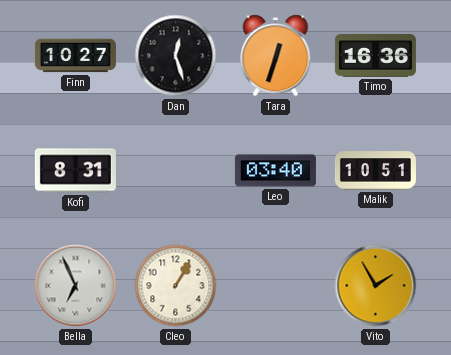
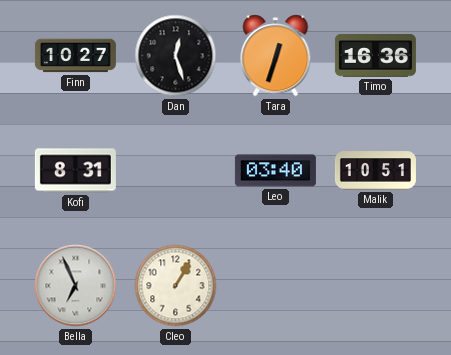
Vito: 1:55 -> none (376, 286)
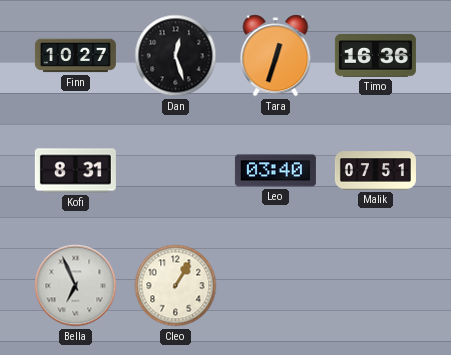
Malik: 10:51 -> 07:51 (375, 171)
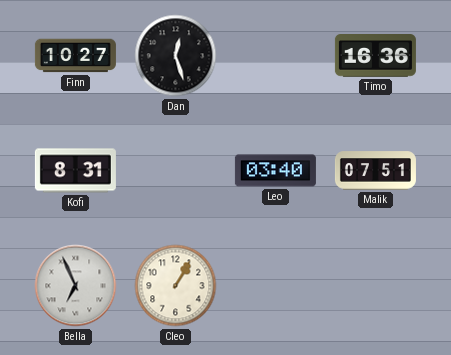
Tara: 12:33 -> none (276, 56)
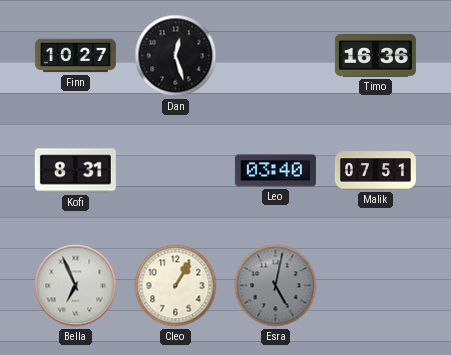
Esra: none -> 5:02 (276, 286)
